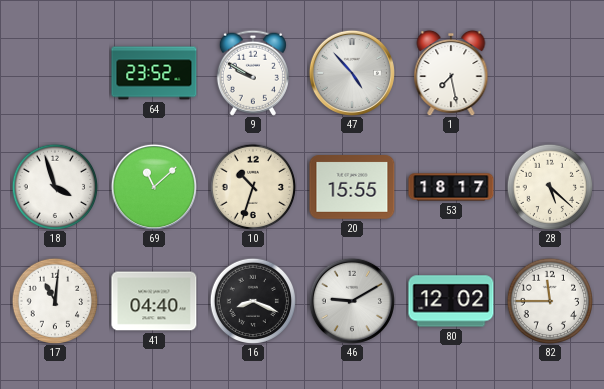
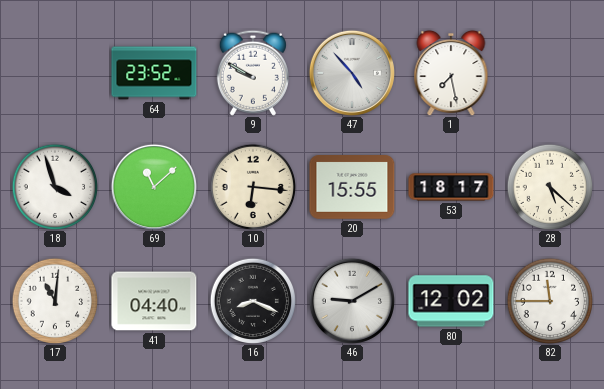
10: 10:33 -> 6:16 (252, 186)
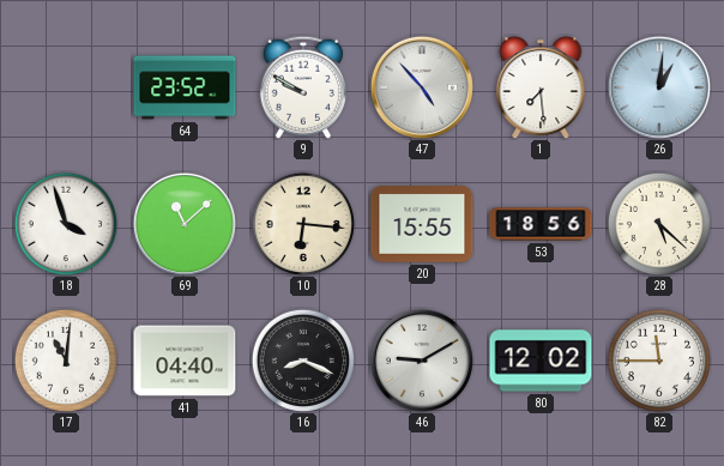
1: 7:28 -> 7:29 (541, 87)
26: none -> 1:01 (659, 87)
53: 18:17 -> 18:56 (541, 224)
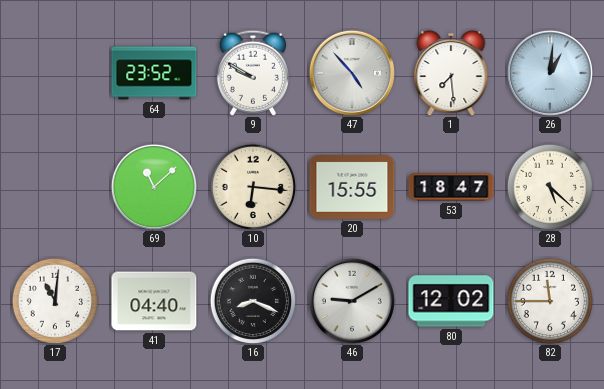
18: 3:57 -> none (65, 223)
53: 18:56 -> 18:47 (451, 187)
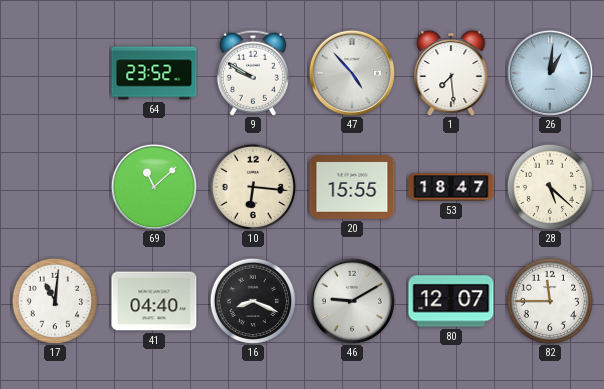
80: 12:02 -> 12:07 (451, 301)
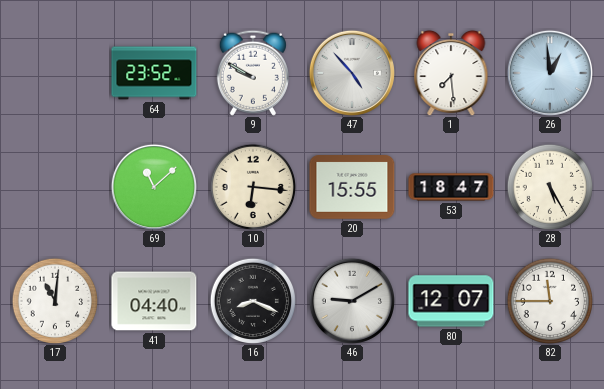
26: 1:01 -> 12:59 (550, 73)
28: 5:22 -> 5:25 (549, 186)
